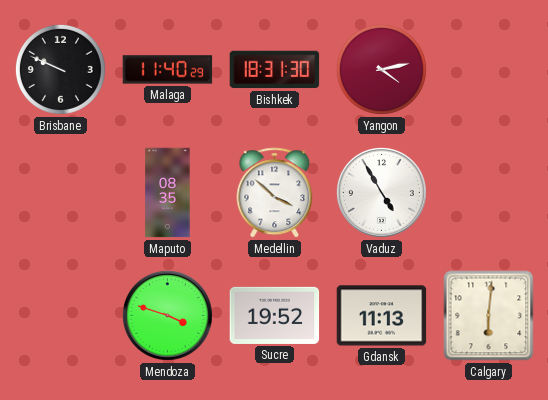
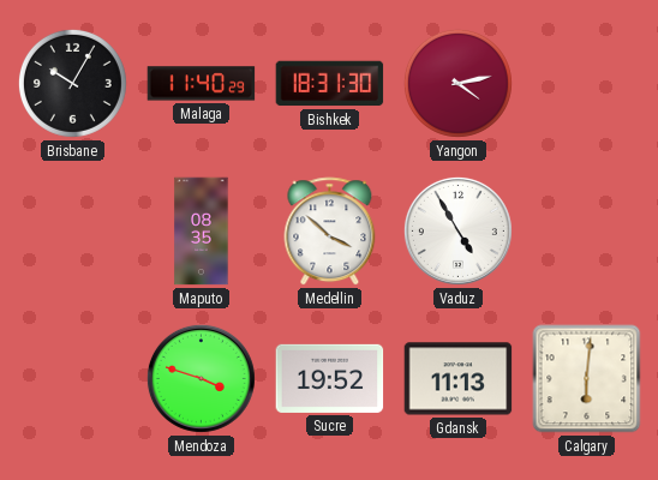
Brisbane: 9:49 -> 10:05 (72, 83)
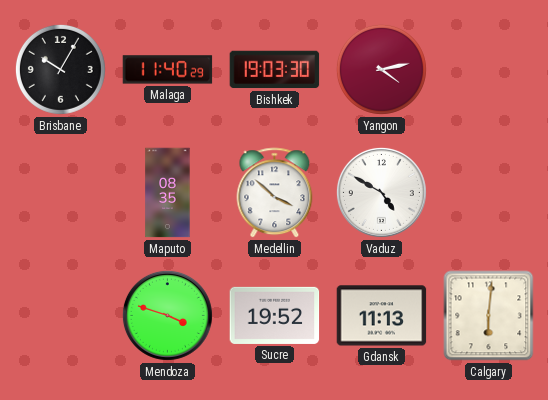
Bishkek: 18:31 -> 19:03 (275, 70)
Vaduz: 4:55 -> 4:50 (381, 192)
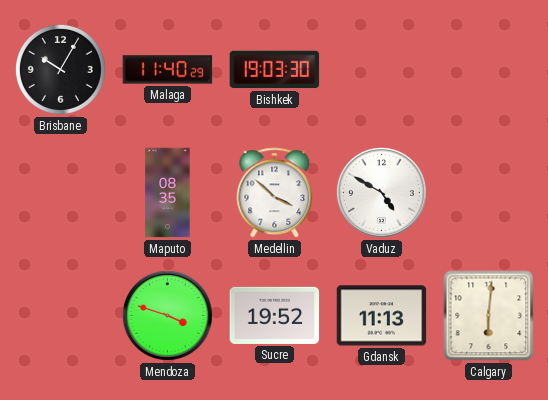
Yangon: 4:13 -> none (381, 69)
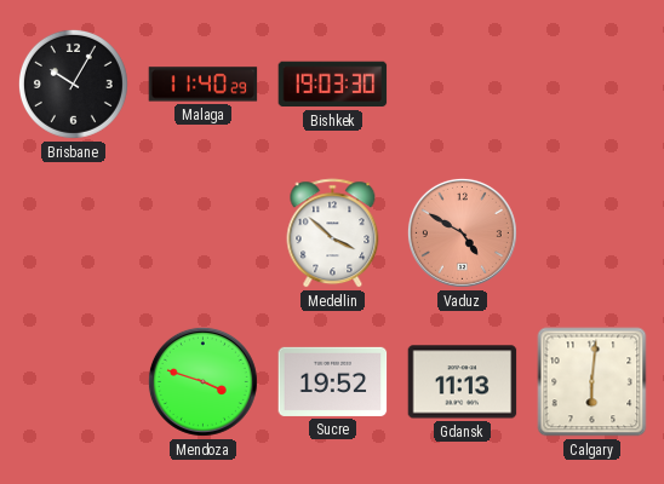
Maputo: 08:35 -> none (168, 193)
Vaduz dial: white -> salmon (462, 232)
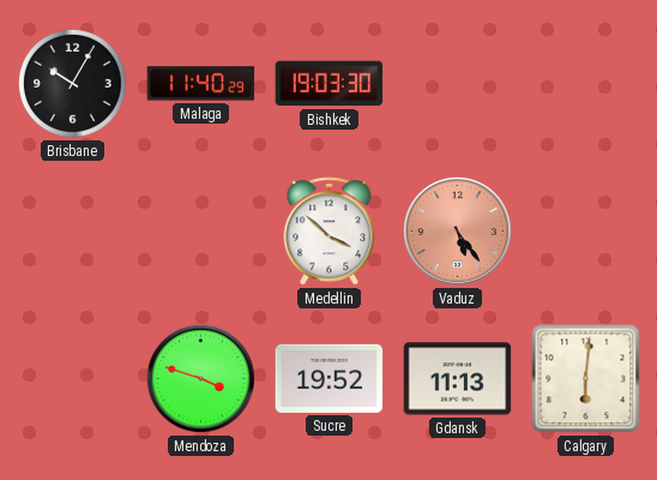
Vaduz: 4:50 -> 5:24 (457, 230)
